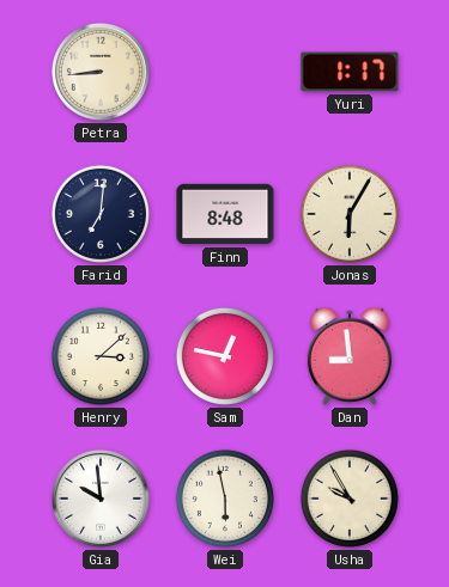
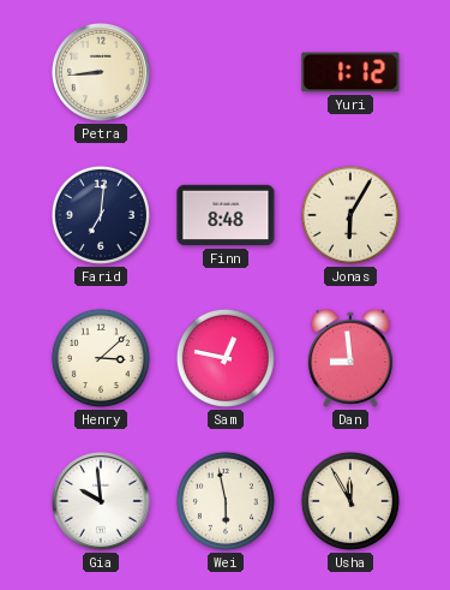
Yuri: 1:17 -> 1:12 (350, 72)
Usha: 9:55 -> 11:55 (350, 501)
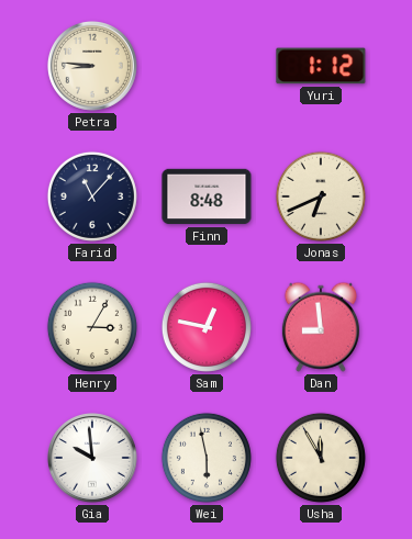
Petra: 8:44 -> 8:46 (92, 66)
Farid: 7:01 -> 11:07 (92, 196)
Jonas: 6:05 -> 6:41 (321, 196)
Henry: 3:08 -> 3:05 (92, 327)
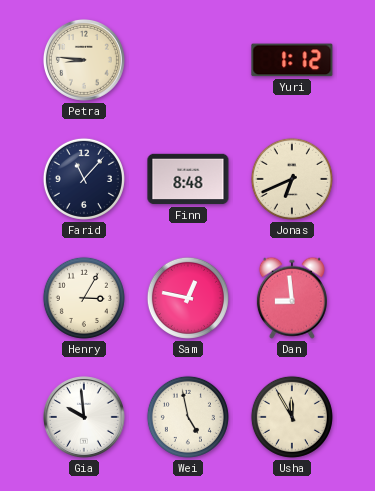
Wei: 5:58 -> 4:58 (188, 417)
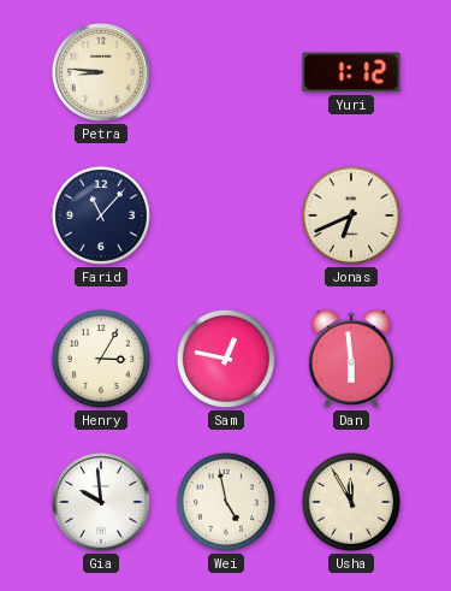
Finn: 8:48 -> none (188, 179)
Dan: 8:59 -> 5:59 (351, 359)
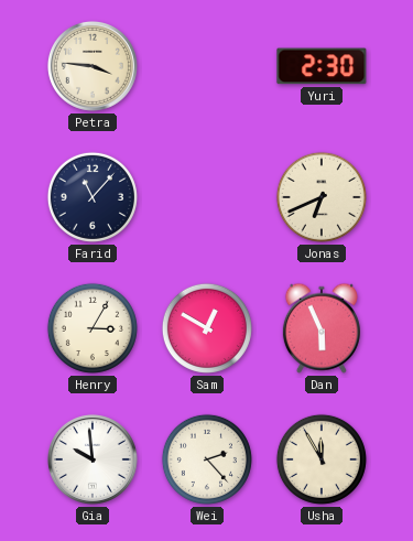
Petra: 8:46 -> 3:46 (93, 66)
Yuri: 1:12 -> 2:30 (322, 66)
Sam: 12:47 -> 12:50 (207, 328)
Dan: 5:59 -> 5:56 (322, 328)
Wei: 4:58 -> 2:23 (207, 459)
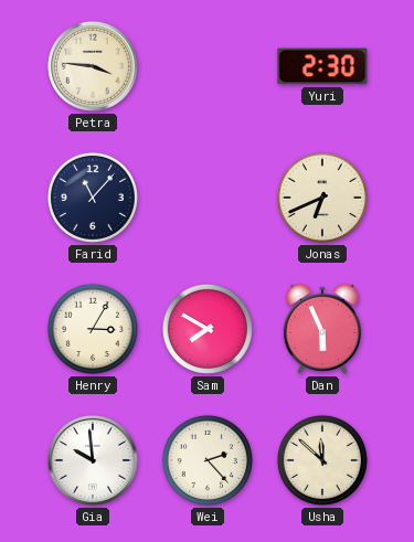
Sam: 12:50 -> 7:50 (208, 329)
Usha: 11:55 -> 11:52 (322, 460)
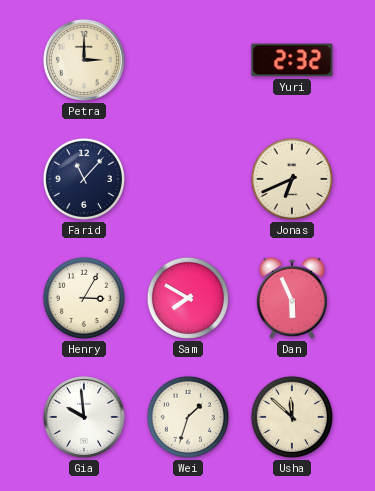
Petra: 3:46 -> 3:00 (84, 60)
Yuri: 2:30 -> 2:32 (292, 60)
Wei: 2:23 -> 1:33 (188, 417)
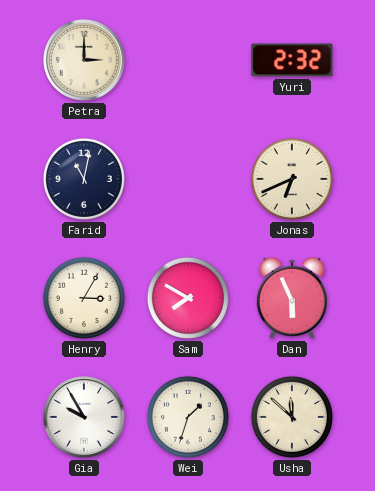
Farid: 11:07 -> 11:02 (84, 179)
Gia: 9:59 -> 9:55 (84, 417)
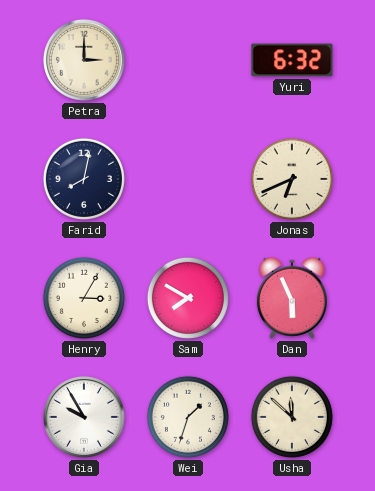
Yuri: 2:32 -> 6:32 (292, 60)
Farid: 11:02 -> 8:02 (84, 179)
